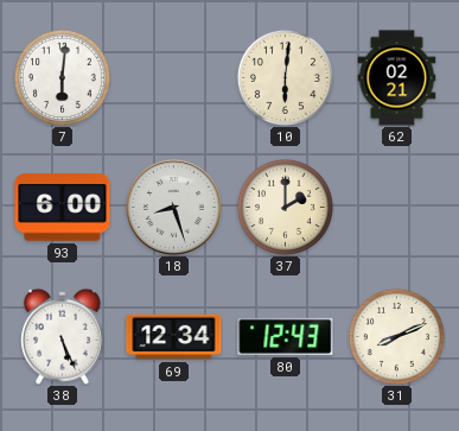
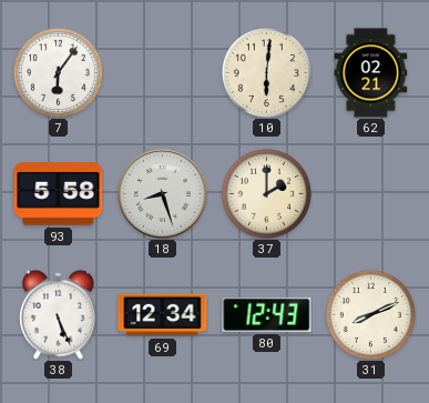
7: 6:01 -> 6:06 (58, 72)
93: 6:00 -> 5:58 (59, 194)
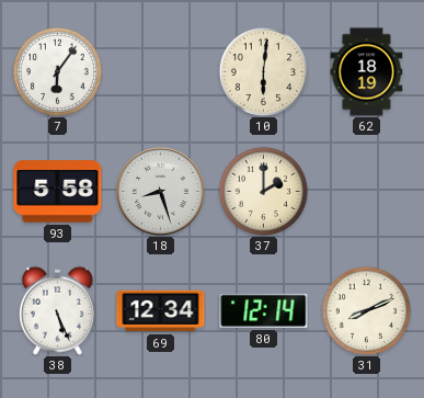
62: 02:21 -> 18:19 (367, 72)
80: 12:43 -> 12:14 (264, 310)
